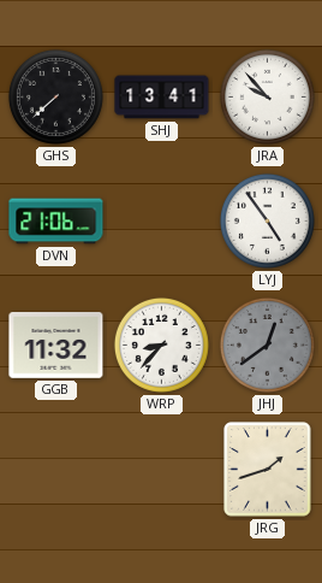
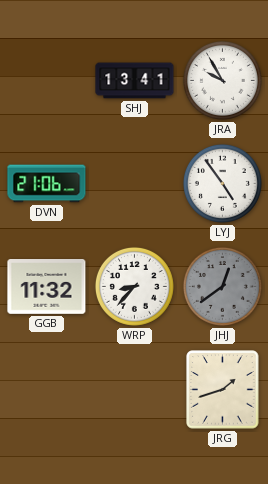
GHS: 7:38 -> none (55, 96)
JRA: 9:53 -> 9:55 (222, 80)
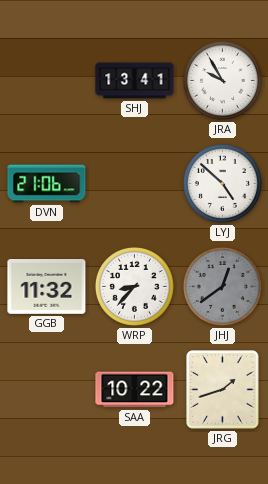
LYJ: 4:54 -> 4:52 (222, 183)
SAA: none -> 10:22 (135, 390)
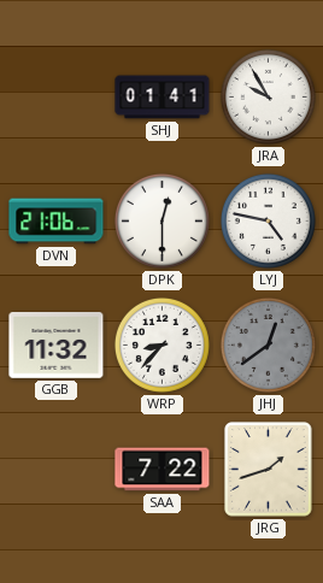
SHJ: 13:41 -> 01:41 (163, 98)
DPK: none -> 12:30 (161, 220)
LYJ: 4:52 -> 4:47 (268, 220)
SAA: 10:22 -> 7:22 (163, 470)
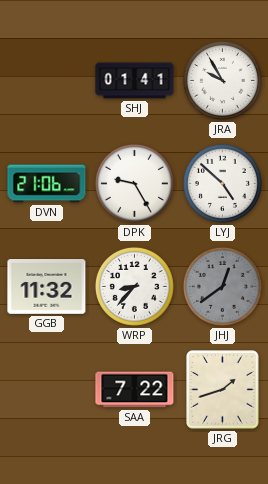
DPK: 12:30 -> 9:25 (134, 183)
LYJ: 4:47 -> 4:52 (222, 183)
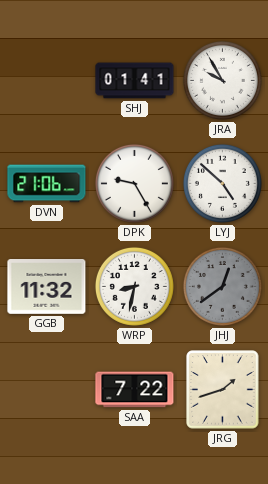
WRP: 8:37 -> 8:32 (134, 286)
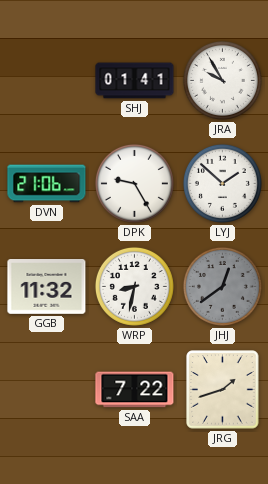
LYJ: 4:52 -> 1:52 (222, 183)
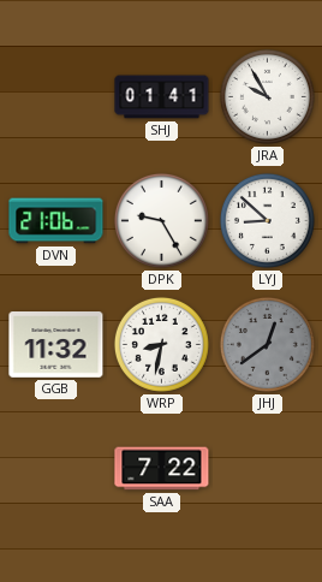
LYJ: 1:52 -> 8:52 (267, 220)
JRG: 1:42 -> none (223, 390)
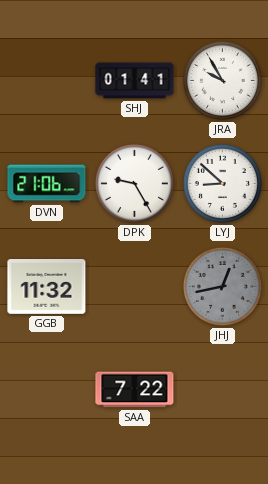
WRP: 8:32 -> none (161, 344)
JHJ: 12:39 -> 12:43 (222, 286)
